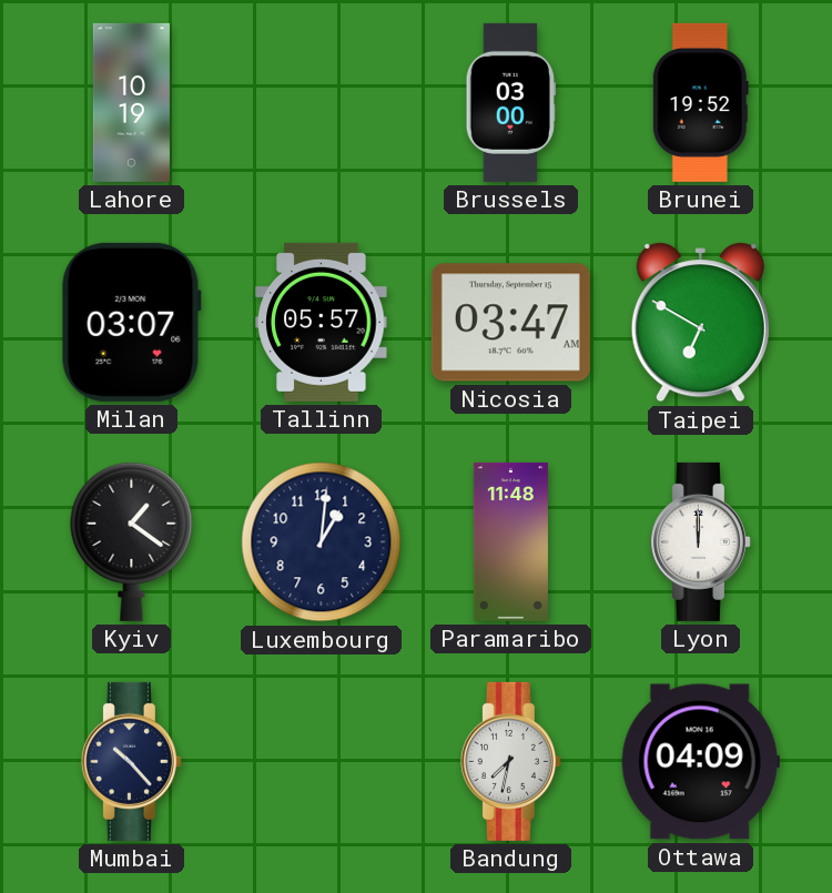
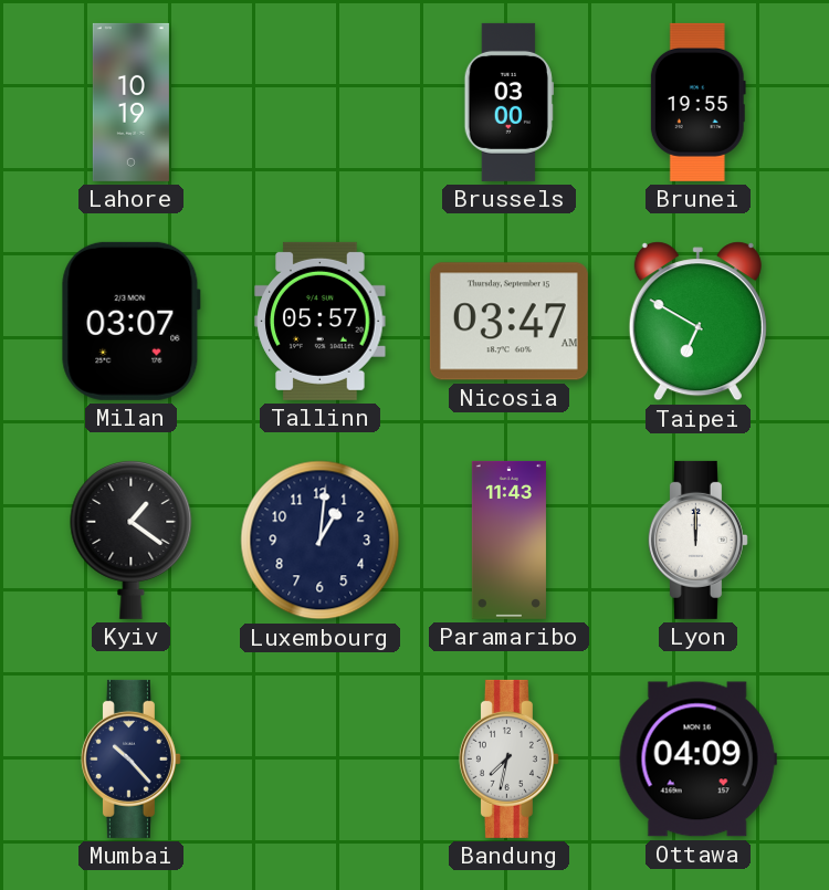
Brunei: 19:52 -> 19:55 (697, 102)
Paramaribo: 11:48 -> 11:43 (508, 540)
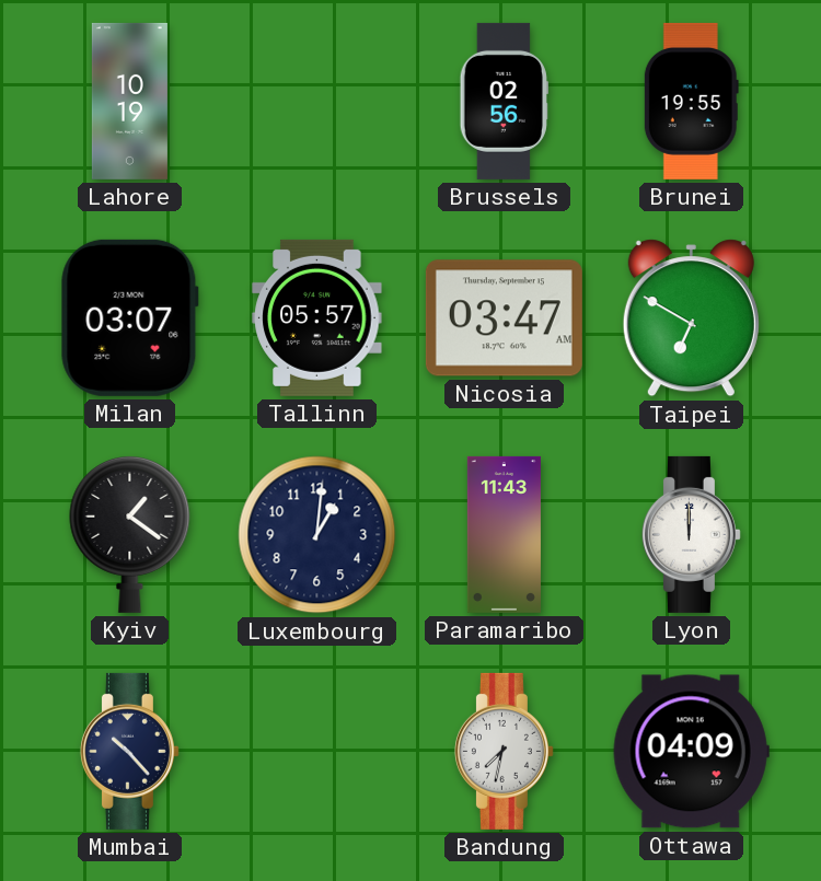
Brussels: 03:00 -> 02:56 (504, 101)
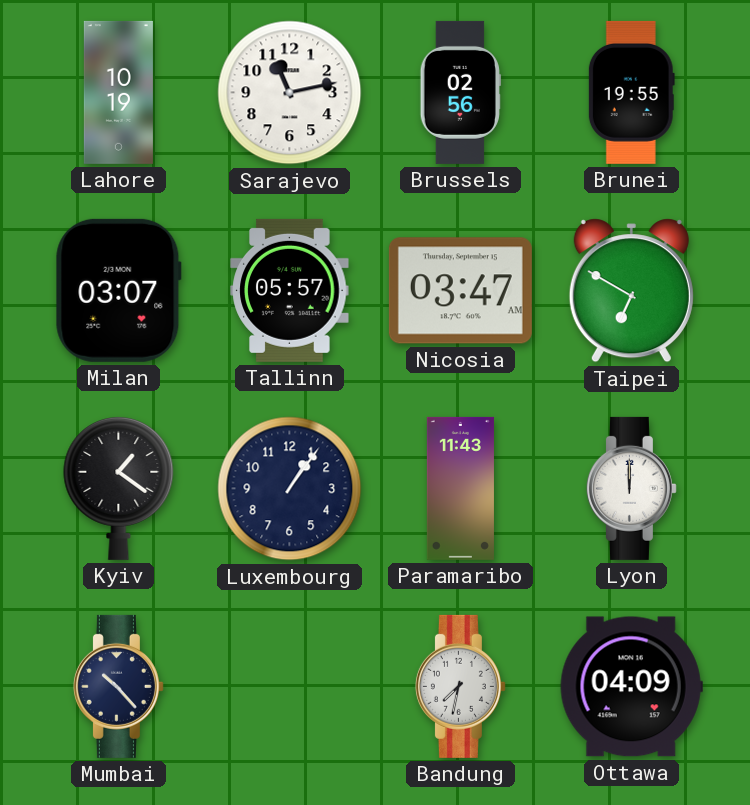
Sarajevo: none -> 11:13 (290, 93)
Luxembourg: 1:01 -> 1:06 (290, 489)
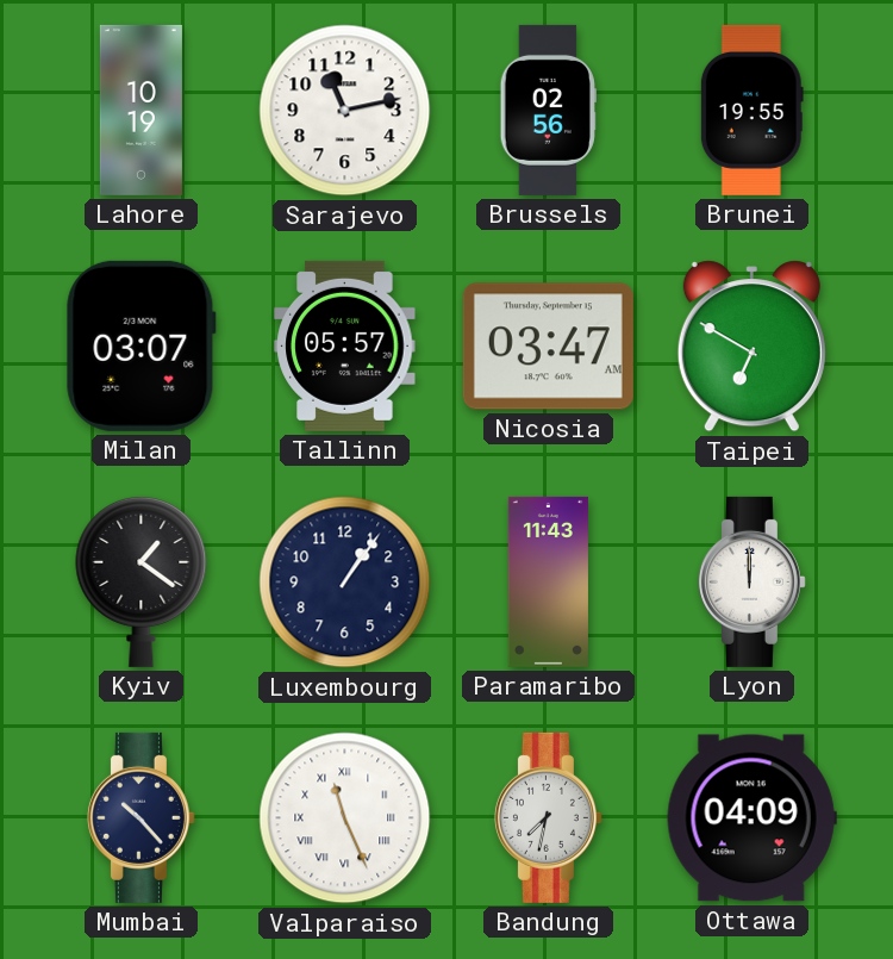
Valparaiso: none -> 11:26 (345, 818)
